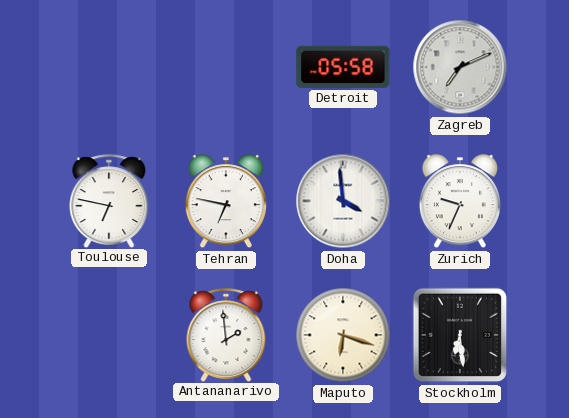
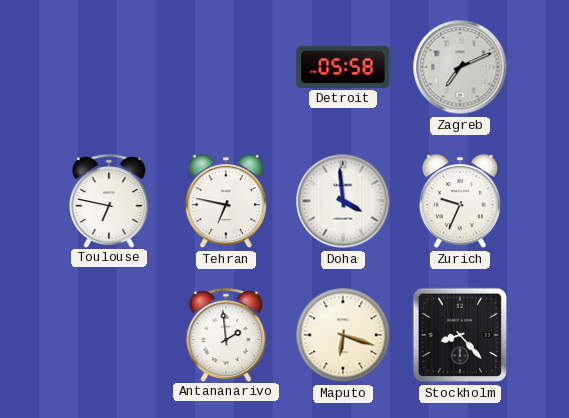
Stockholm: 6:29 -> 8:23 (460, 335)
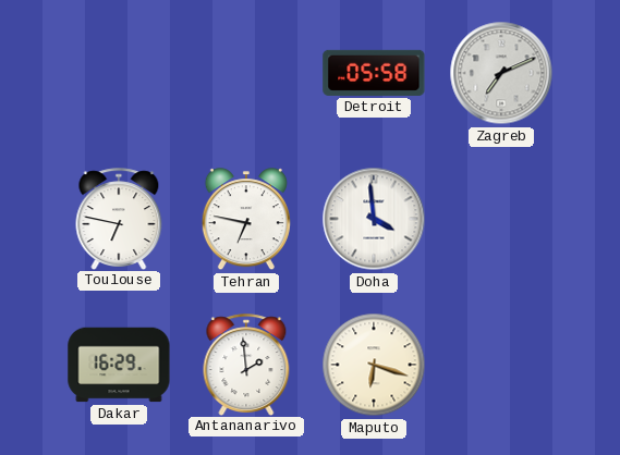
Zurich: 9:34 -> none (460, 202)
Dakar: none -> 16:29 (119, 365)
Stockholm: 8:23 -> none (460, 335)
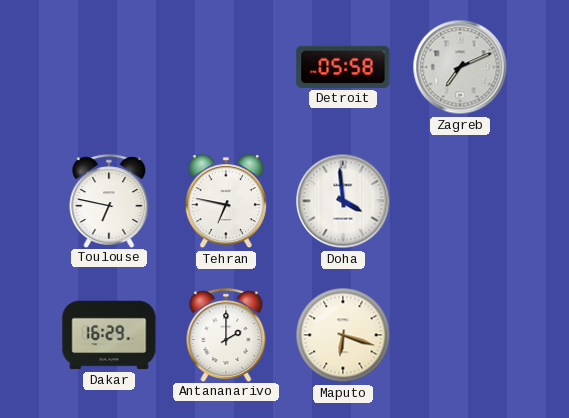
Antananarivo: 1:59 -> 2:00 (226, 335)
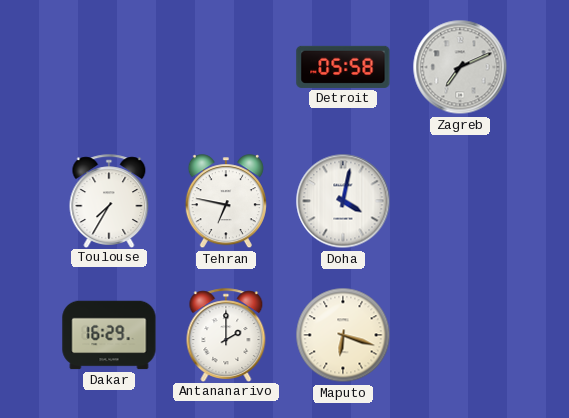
Toulouse: 6:47 -> 7:35 (109, 201)
Doha: 3:59 -> 4:02 (343, 201)
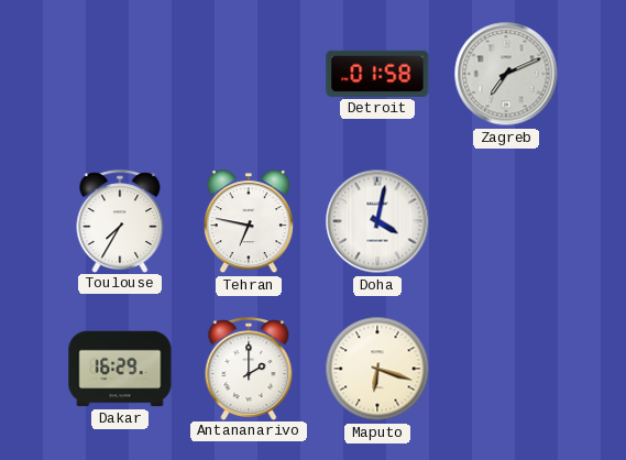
Detroit: 05:58 -> 01:58 (377, 74)
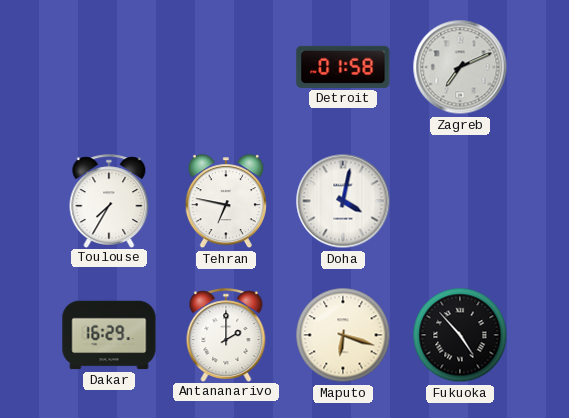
Fukuoka: none -> 4:53 (460, 335)
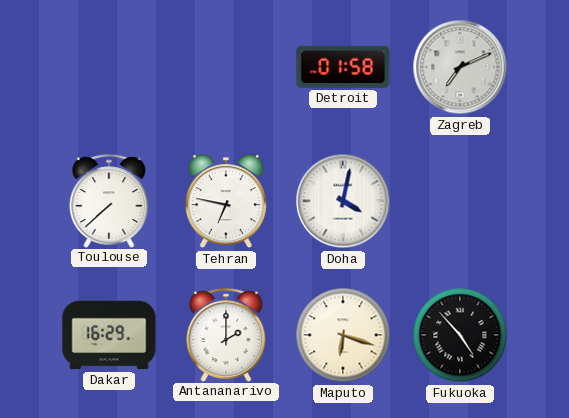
Toulouse: 7:35 -> 7:38 (109, 201)
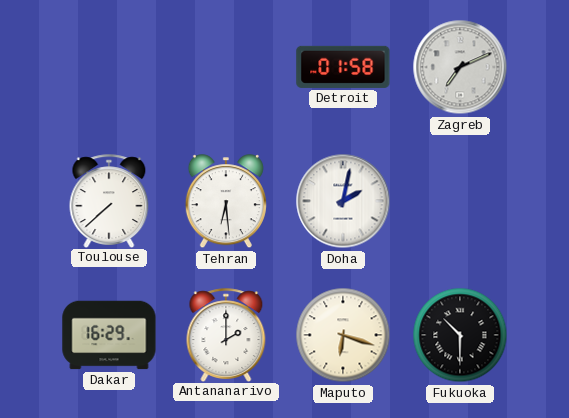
Tehran: 6:47 -> 6:29 (226, 202)
Doha: 4:02 -> 2:02 (343, 201)
Fukuoka: 4:53 -> 10:30 (460, 335)
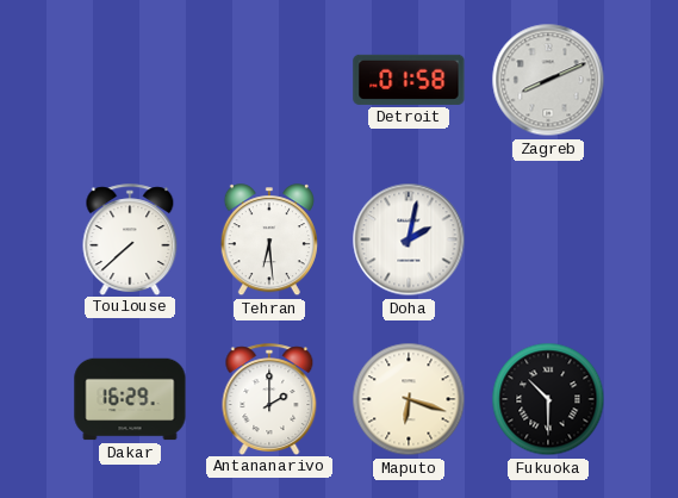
Zagreb: 7:11 -> 8:11 (548, 80)
